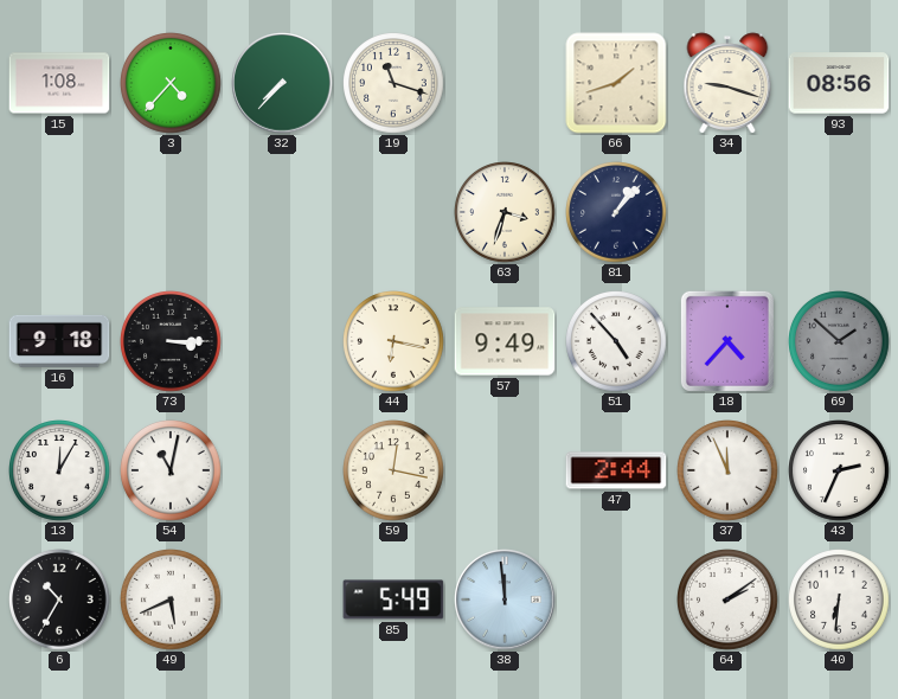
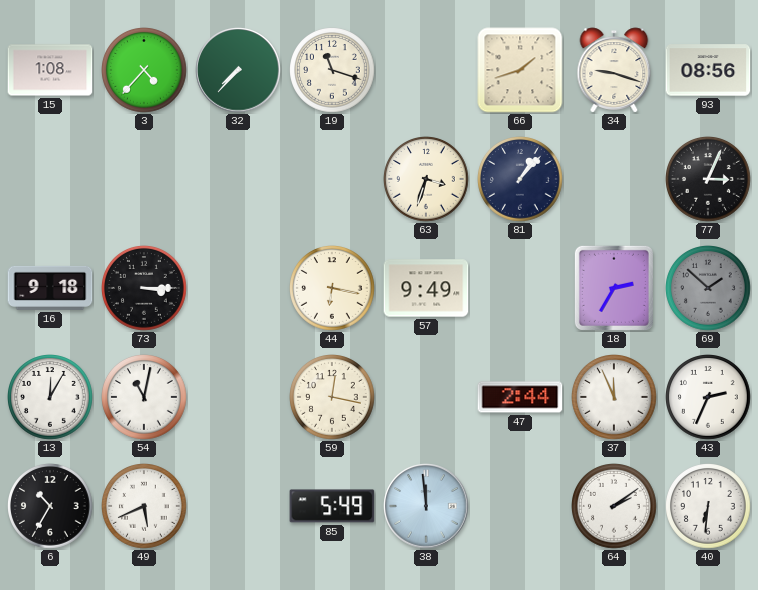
77: none -> 3:04 (709, 180)
51: 4:53 -> none (617, 342)
18: 4:37 -> 2:35 (614, 288)
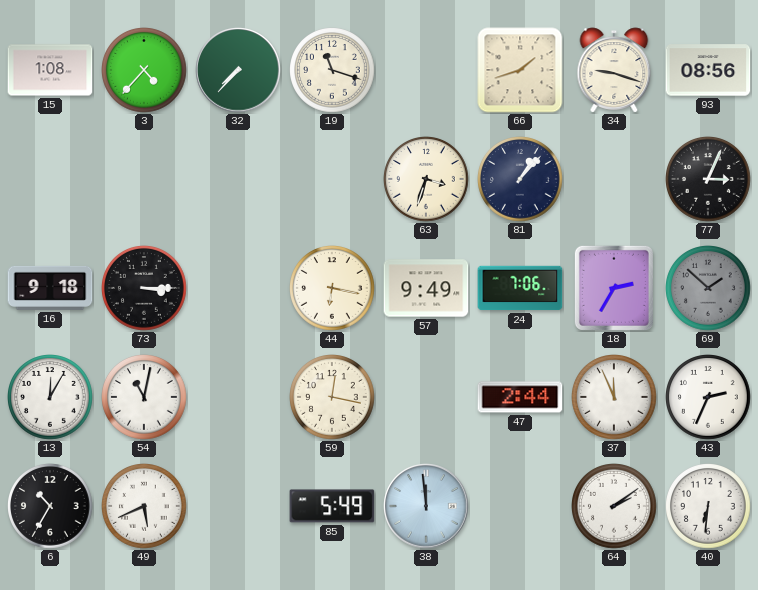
24: none -> 7:06 (520, 288)
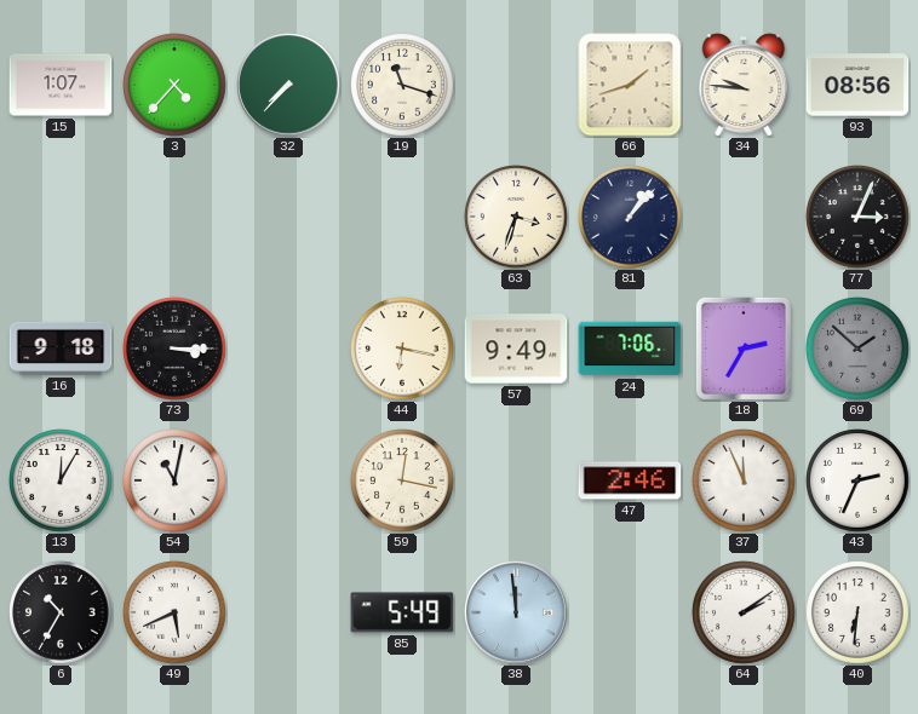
15: 1:08 -> 1:07 (61, 85)
34: 9:18 -> 9:46 (744, 85)
47: 2:44 -> 2:46 (630, 480)
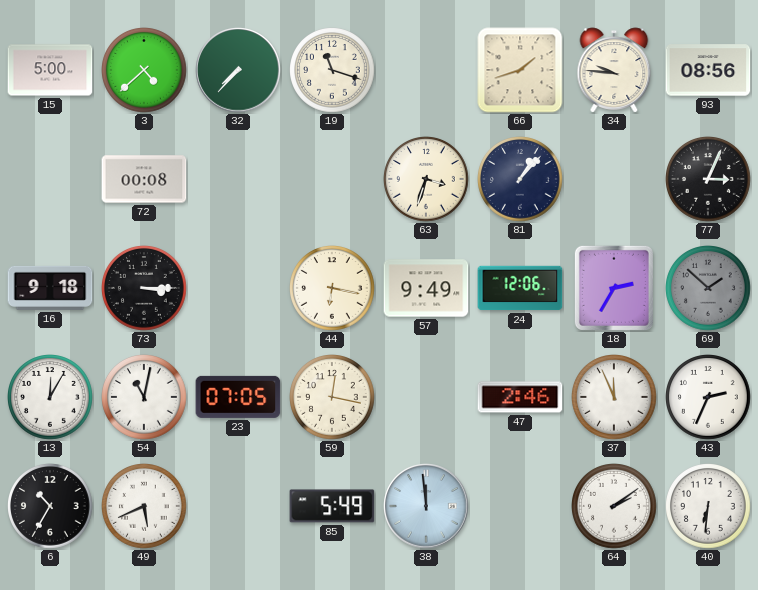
15: 1:07 -> 5:00 (50, 70)
3: 4:37 -> 4:38 (145, 71)
72: none -> 00:08 (144, 179)
24: 7:06 -> 12:06 (520, 288)
23: none -> 07:05 (238, 397)
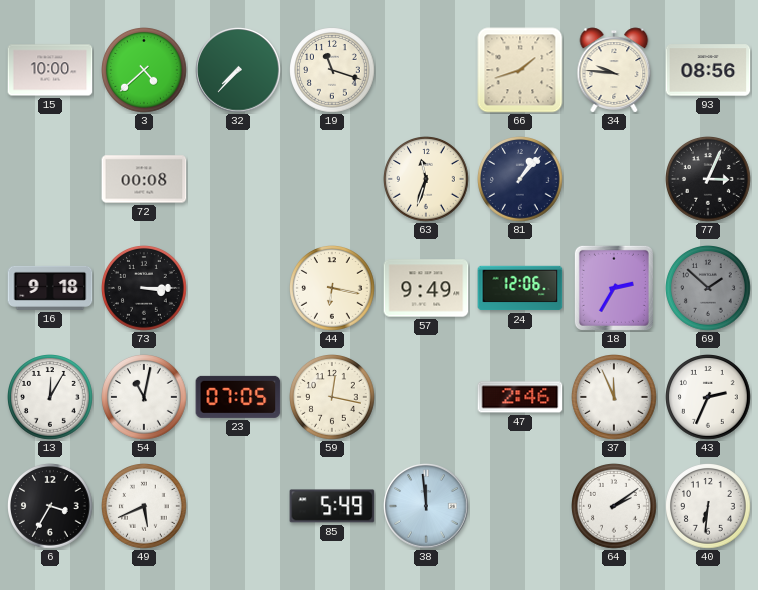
15: 5:00 -> 10:00 (50, 70)
63: 3:33 -> 11:33 (427, 180)
6: 10:35 -> 3:35 (51, 507)
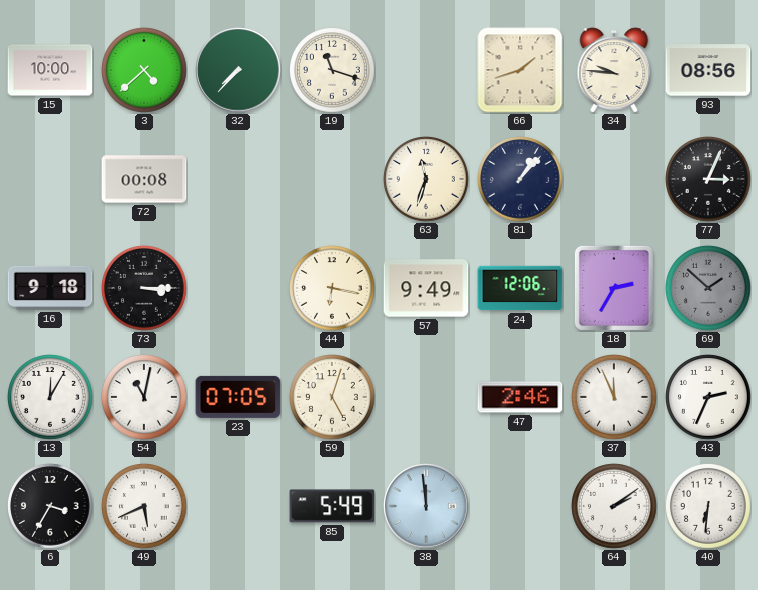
59: 12:17 -> 5:03 (333, 398)
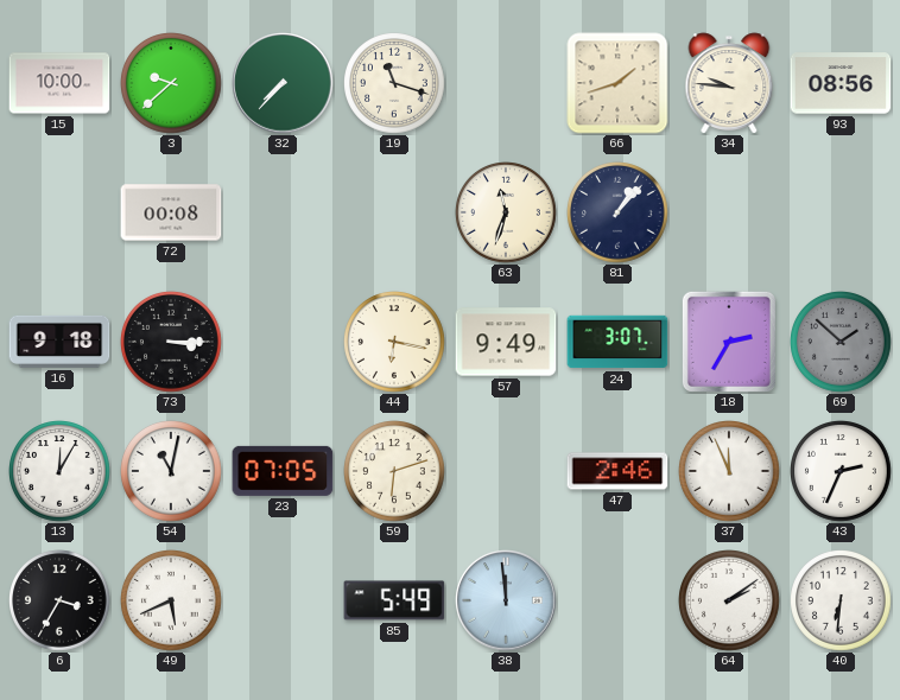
3: 4:38 -> 9:38 (172, 84)
77: 3:04 -> none (709, 180)
24: 12:06 -> 3:07 (617, 342)
59: 5:03 -> 6:12 (395, 472)
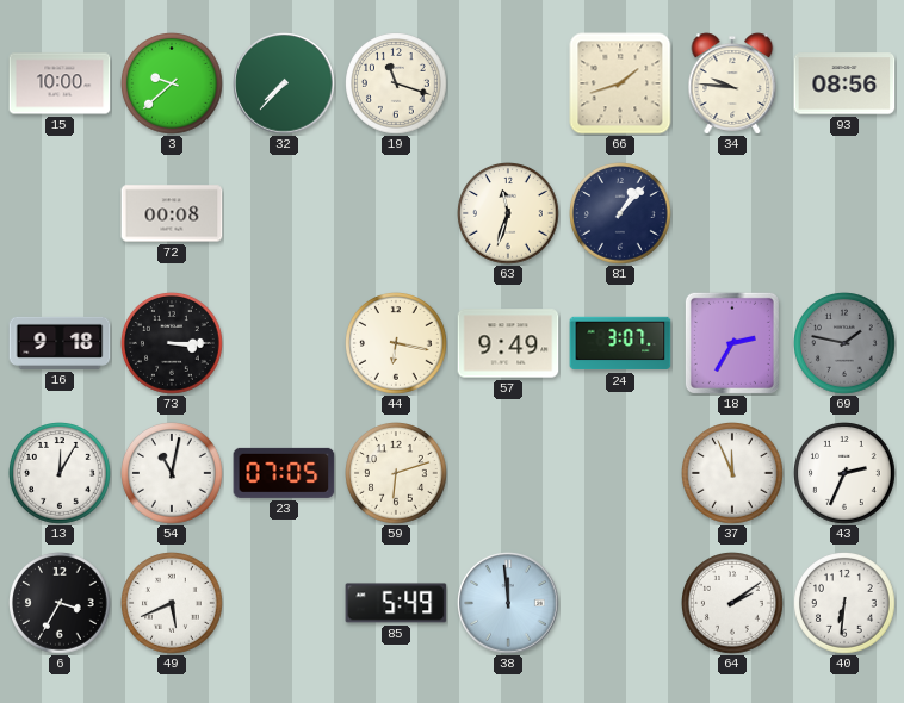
69: 1:52 -> 1:47 (846, 344)
47: 2:46 -> none (617, 471)
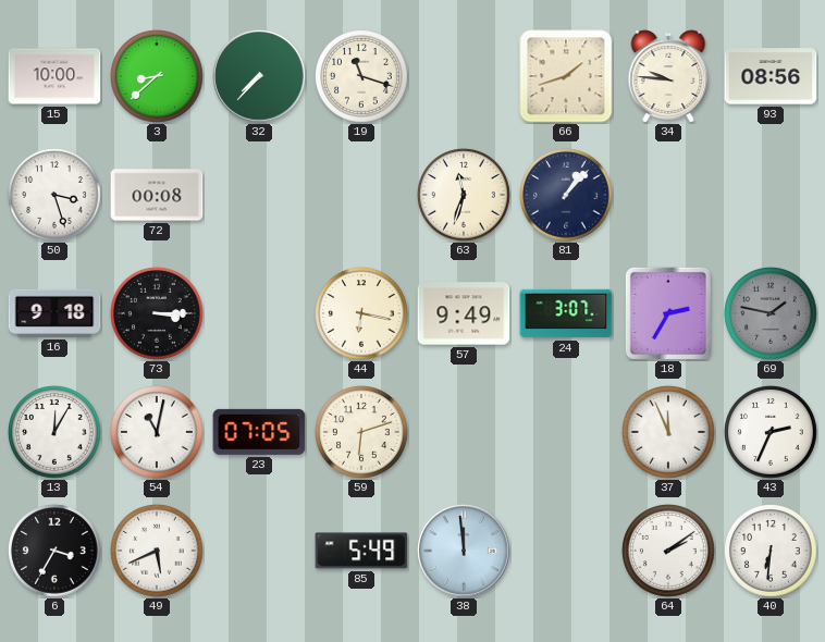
3: 9:38 -> 8:38 (158, 77)
50: none -> 3:27 (56, 196)
